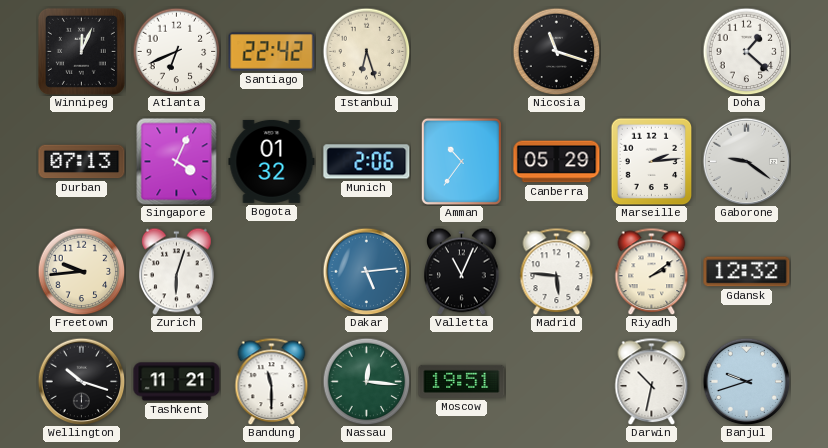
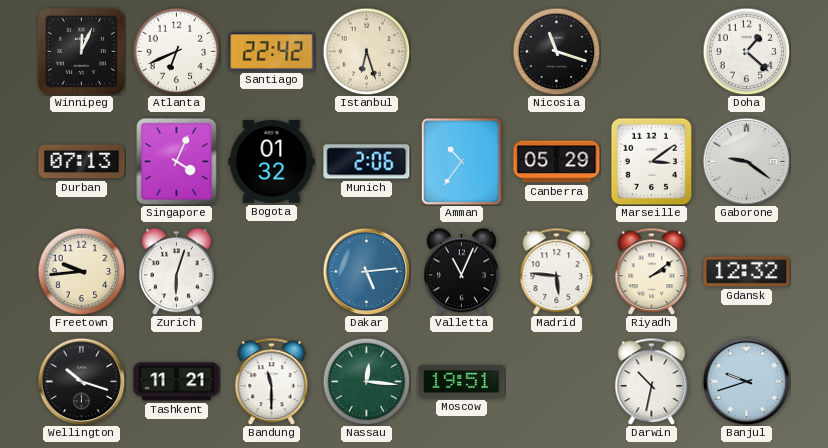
Marseille: 2:14 -> 3:09 (652, 161)
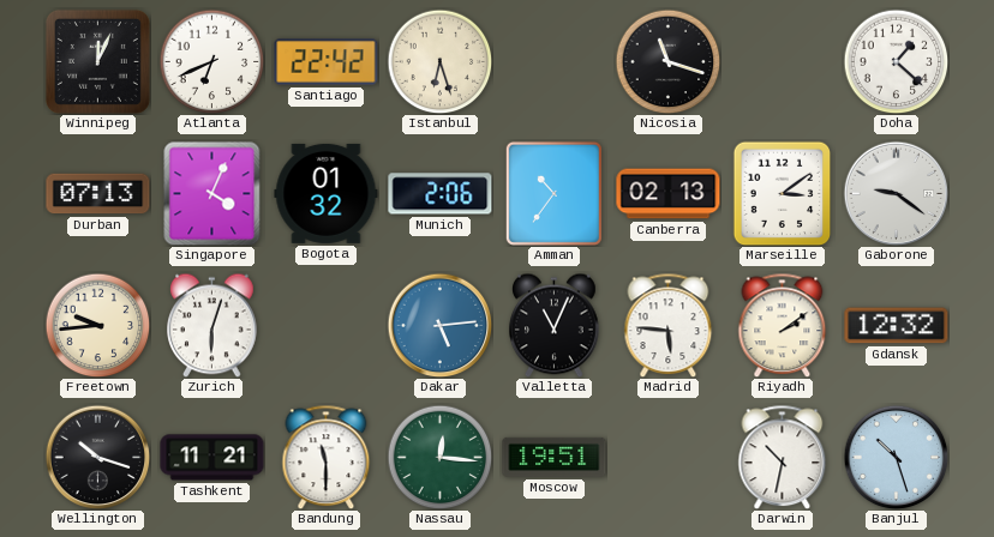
Canberra: 05:29 -> 02:13 (669, 194)
Banjul: 9:42 -> 10:27 (896, 457)
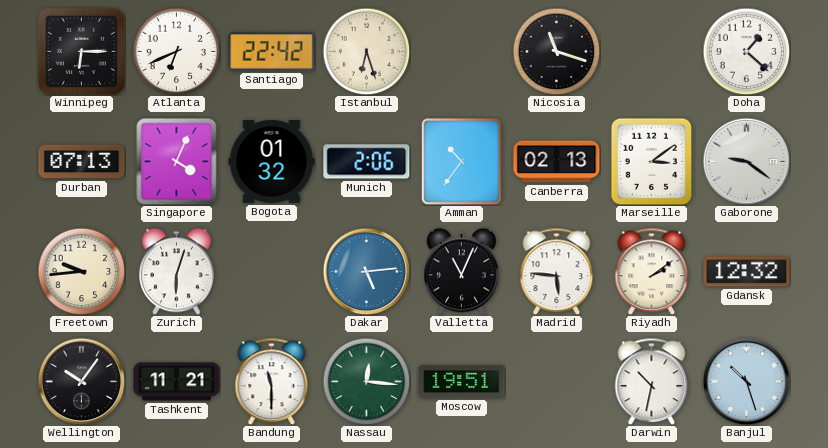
Winnipeg: 12:04 -> 6:15 (81, 51)
Wellington: 10:18 -> 10:06 (81, 381)
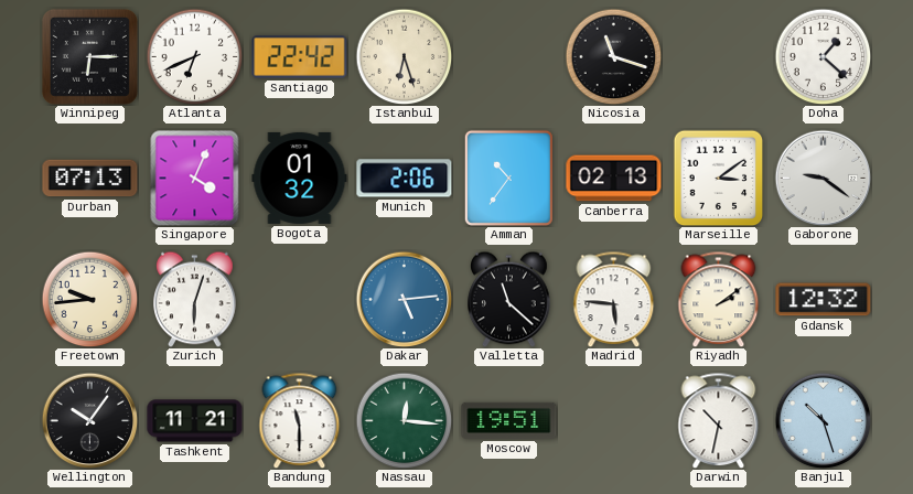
Valletta: 11:04 -> 11:22 (509, 299)
